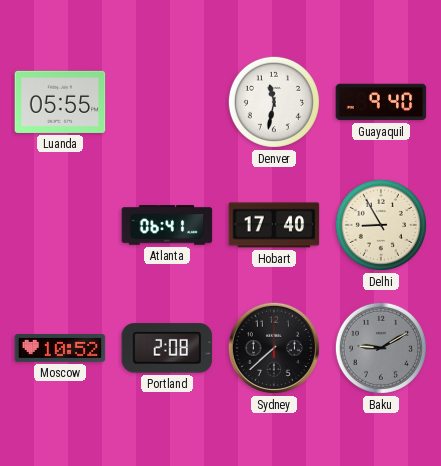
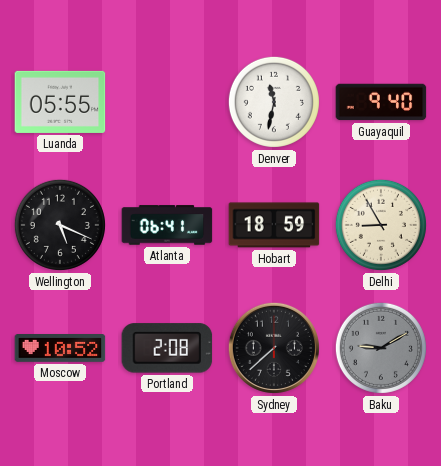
Wellington: none -> 5:19 (60, 225)
Hobart: 17:40 -> 18:59 (274, 225)
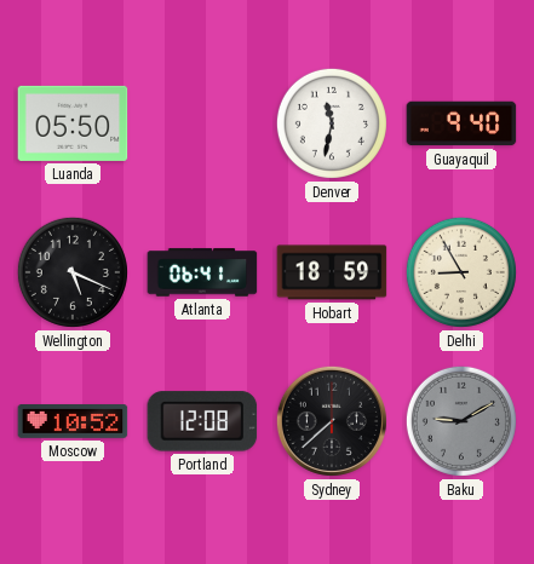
Luanda: 05:55 -> 05:50 (73, 123)
Portland: 2:08 -> 12:08 (202, 421)
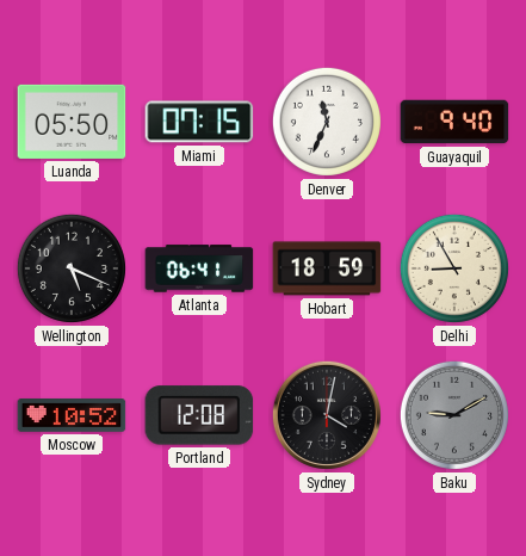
Miami: none -> 07:15 (199, 122)
Denver: 11:32 -> 11:34 (327, 122)
Sydney: 7:38 -> 4:02 (327, 415)
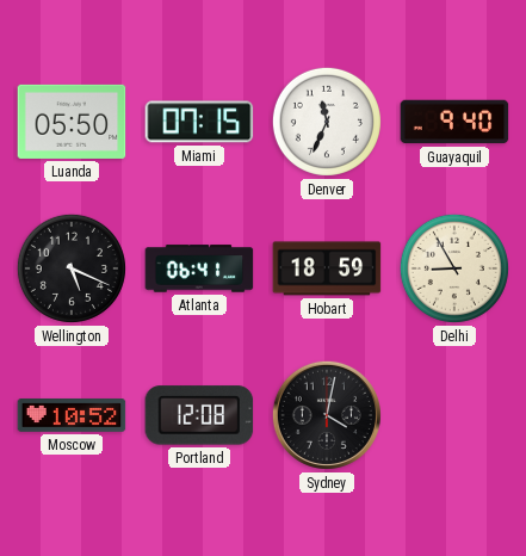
Baku: 9:10 -> none (454, 415)
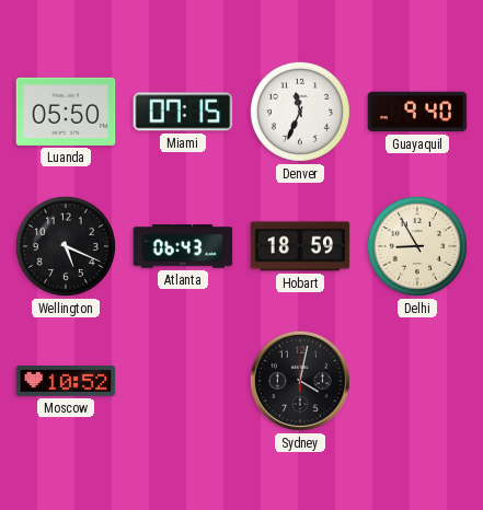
Atlanta: 06:41 -> 06:43 (183, 246)
Portland: 12:08 -> none (199, 415)
